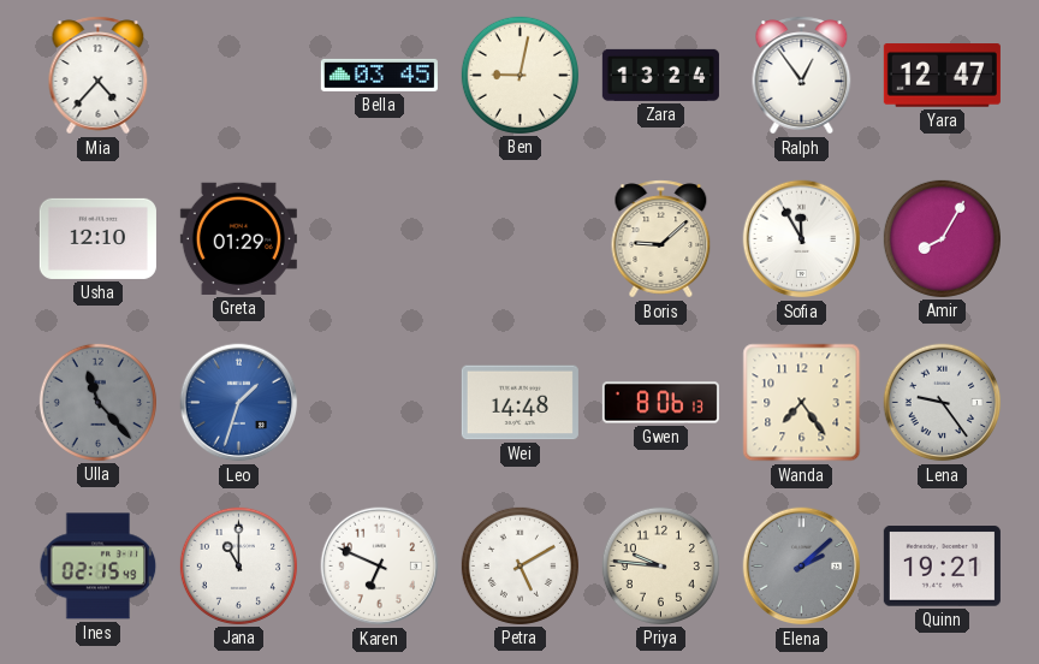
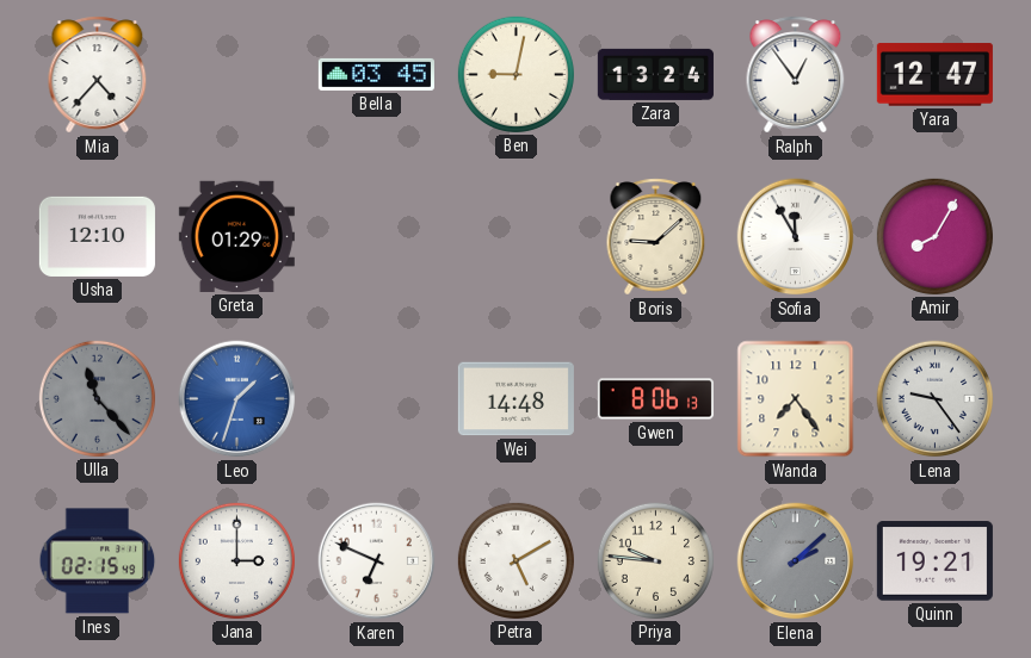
Jana: 11:00 -> 3:00 (236, 560)
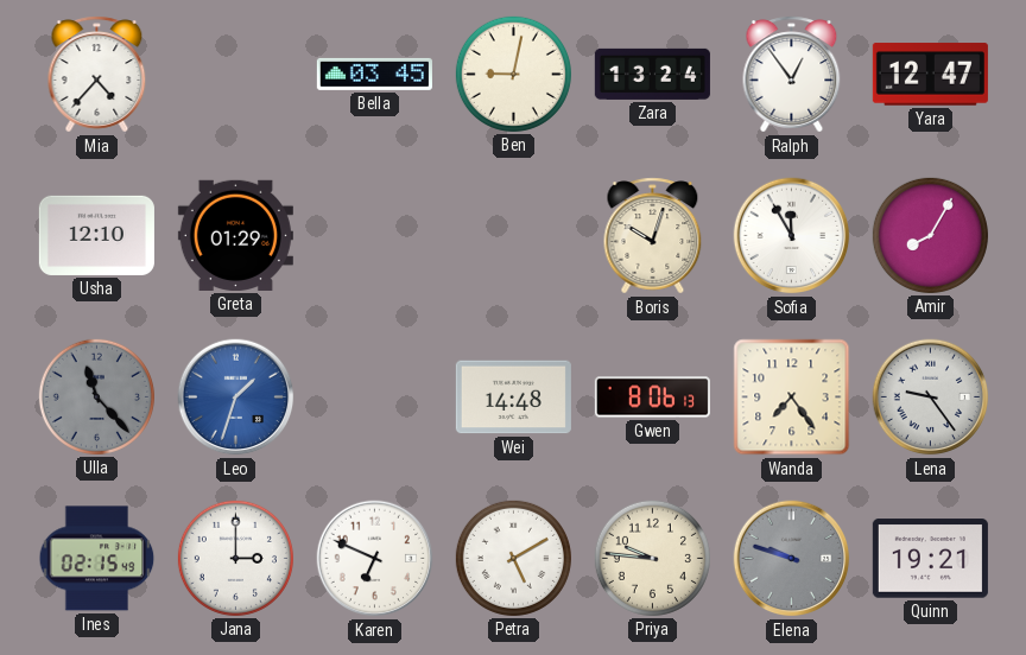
Boris: 9:08 -> 10:03 (653, 236)
Elena: 2:08 -> 9:48 (792, 559)
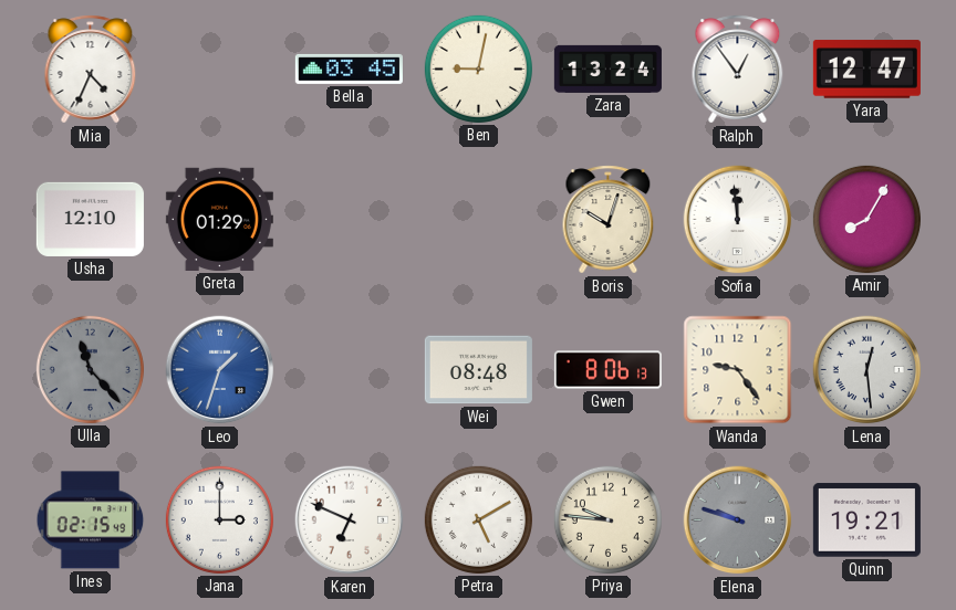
Mia: 4:37 -> 4:34 (91, 70)
Sofia: 11:55 -> 11:59 (738, 220)
Wei: 14:48 -> 08:48 (478, 370)
Wanda: 7:24 -> 9:24 (738, 370)
Lena: 9:24 -> 12:29 (867, 370)
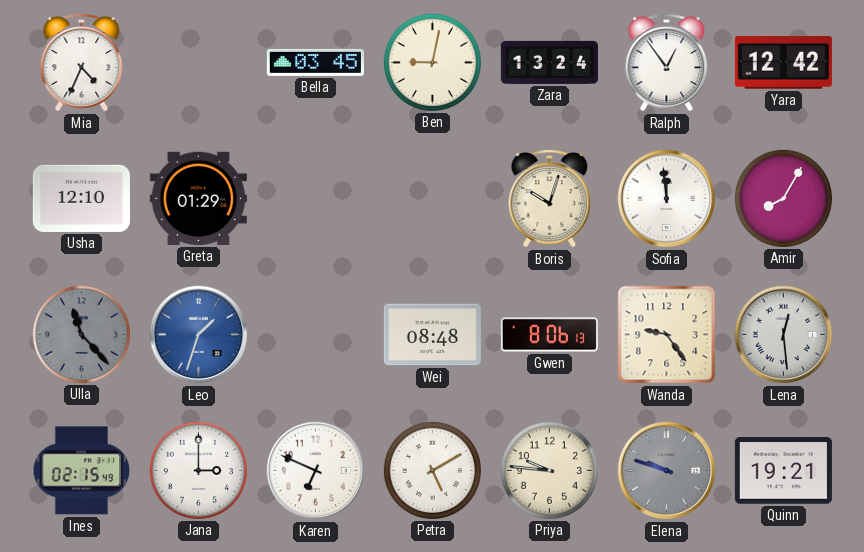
Yara: 12:47 -> 12:42 (783, 63)
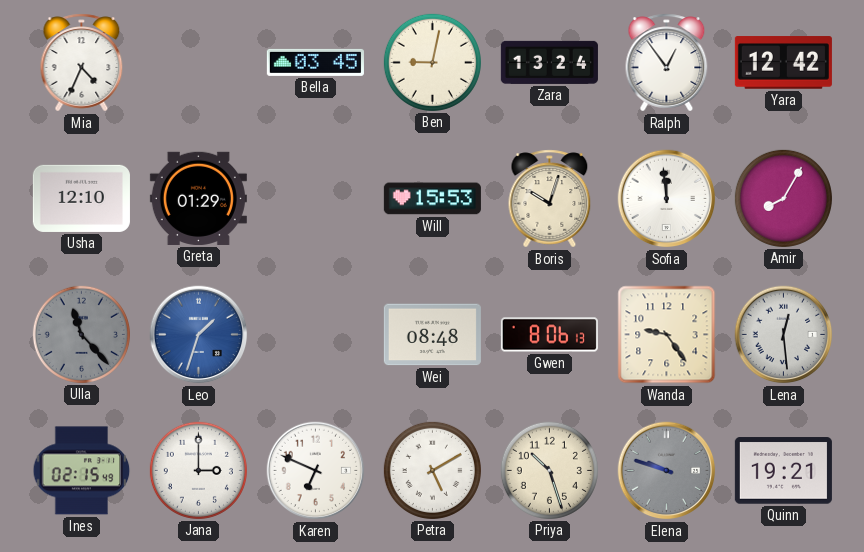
Will: none -> 15:53 (432, 199)
Priya: 9:46 -> 10:27 (549, 470)
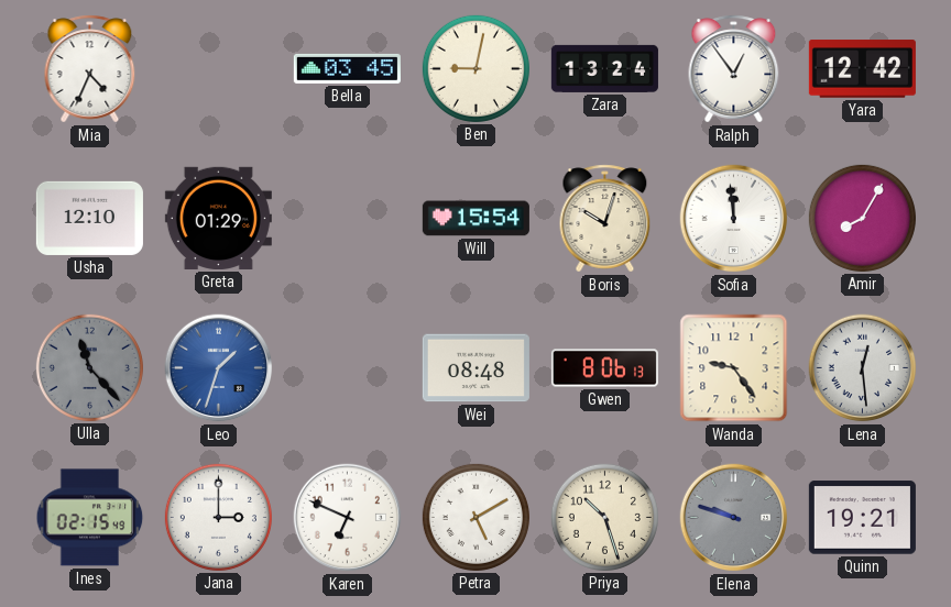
Will: 15:53 -> 15:54 (475, 219)
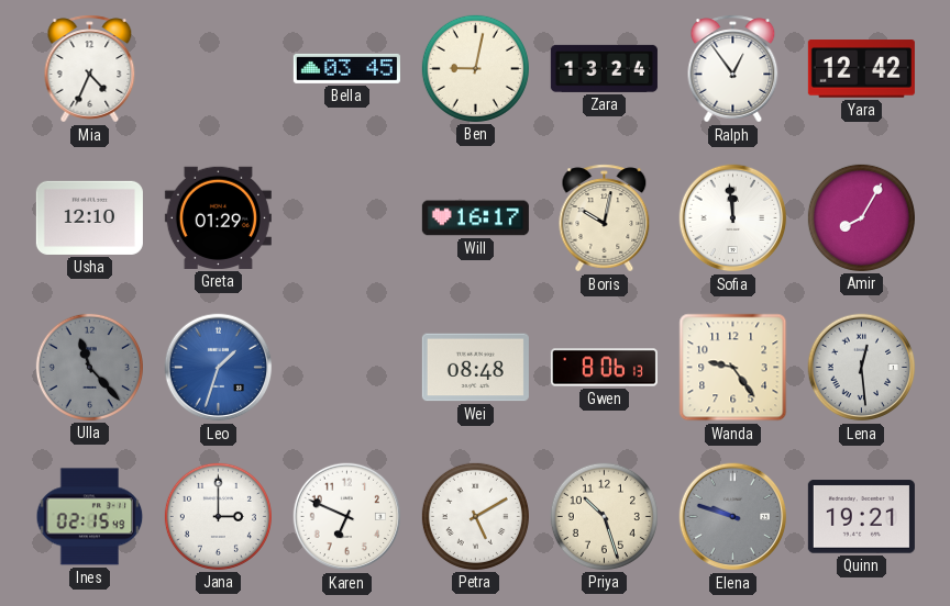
Will: 15:54 -> 16:17 (475, 218)
Boris: 10:03 -> 10:02 (605, 218)
